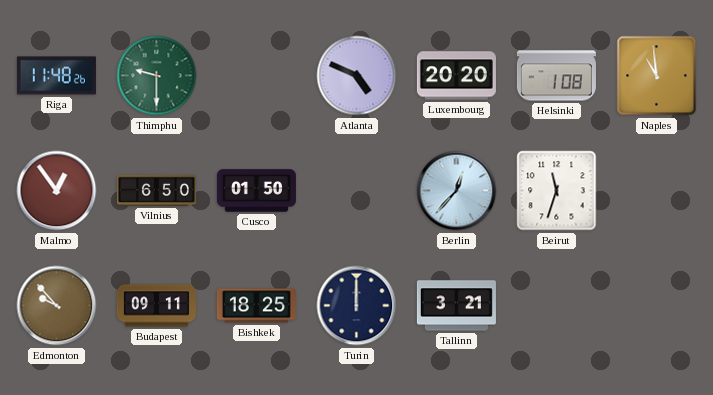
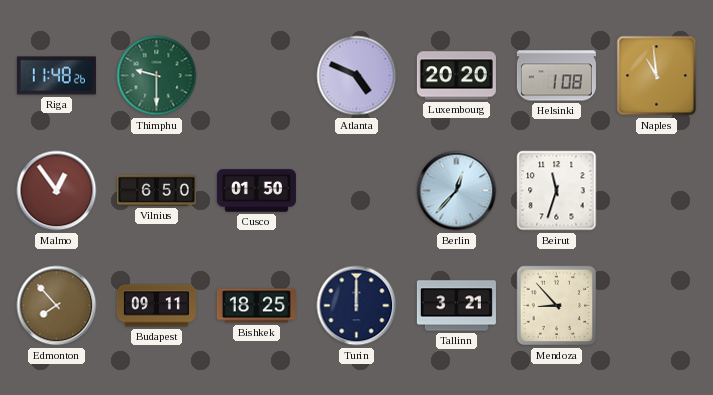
Edmonton: 9:53 -> 7:53 (57, 306)
Mendoza: none -> 8:53 (557, 306)
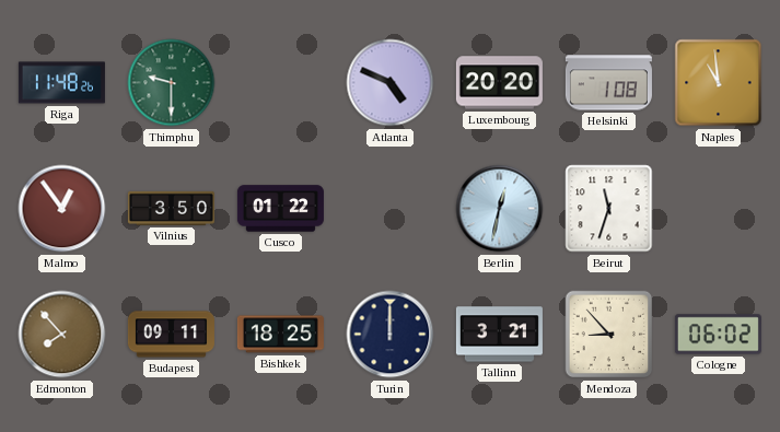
Vilnius: 6:50 -> 3:50 (171, 208)
Cusco: 01:50 -> 01:22 (280, 209)
Berlin: 12:37 -> 12:32 (500, 209)
Cologne: none -> 06:02 (718, 335)
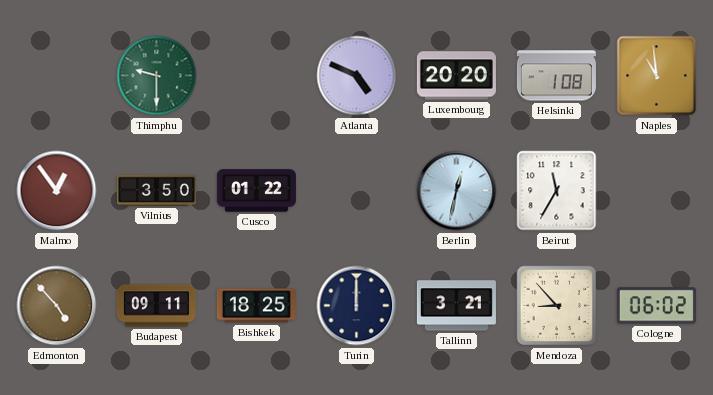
Riga: 11:48 -> none (61, 83)
Beirut: 11:33 -> 11:35 (557, 191)
Edmonton: 7:53 -> 4:53 (57, 306)
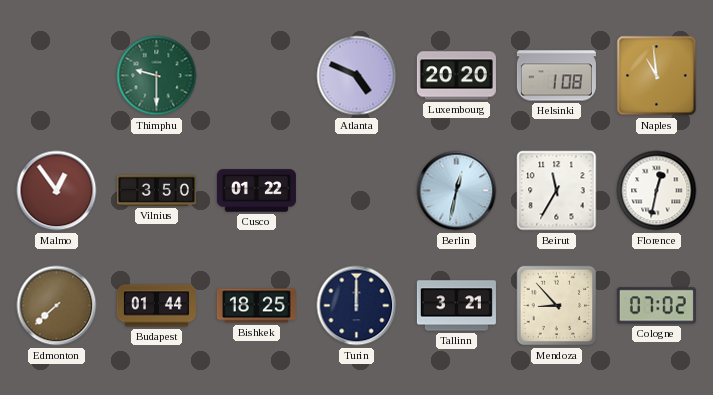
Florence: none -> 12:32 (657, 191)
Edmonton: 4:53 -> 7:38 (57, 306)
Budapest: 09:11 -> 01:44 (156, 306)
Cologne: 06:02 -> 07:02 (656, 306)
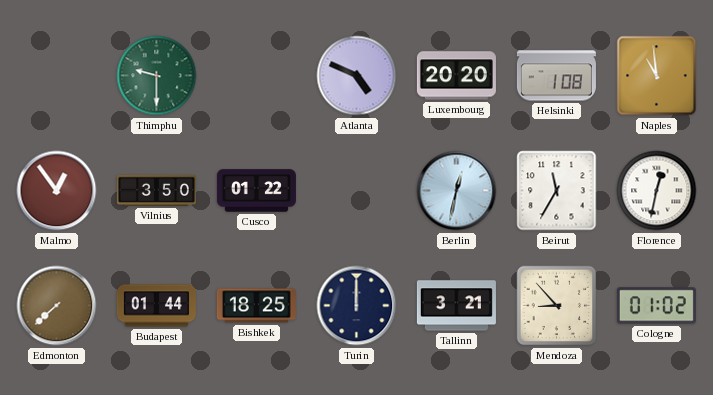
Cologne: 07:02 -> 01:02 (656, 306)
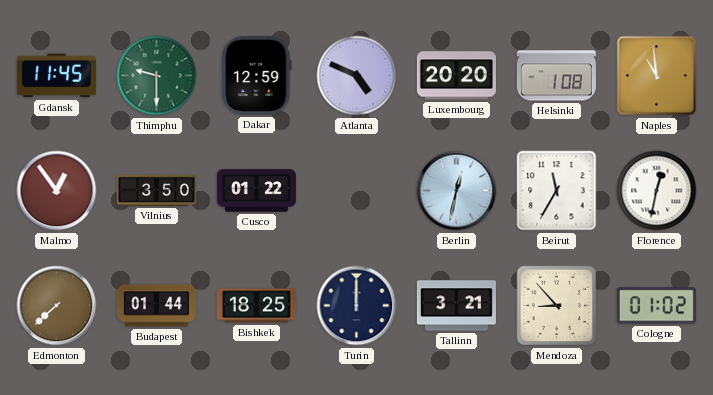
Gdansk: none -> 11:45 (56, 76)
Dakar: none -> 12:59 (257, 75)
